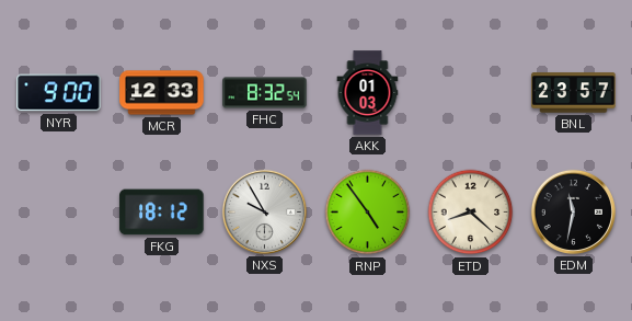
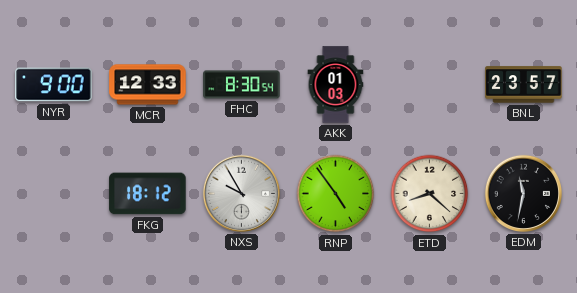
FHC: 8:32 -> 8:30 (242, 85)
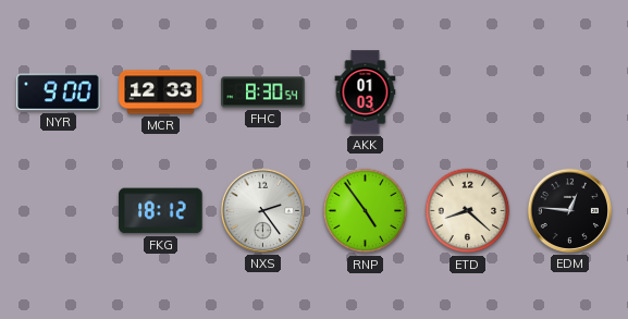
BNL: 23:57 -> none (524, 85)
NXS: 9:55 -> 2:24 (262, 210)
EDM: 11:32 -> 12:46 (569, 210)
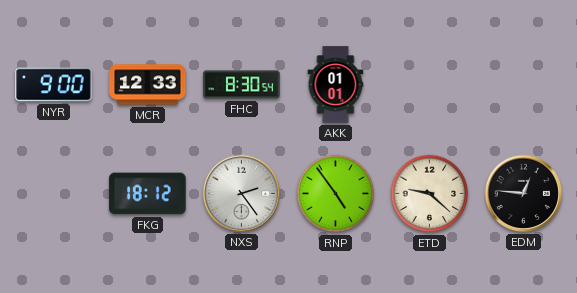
AKK: 01:03 -> 01:01 (336, 85)
ETD: 8:22 -> 9:22 (430, 194)
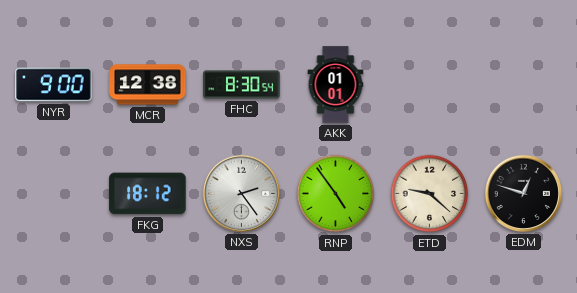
MCR: 12:33 -> 12:38 (148, 85)
EDM: 12:46 -> 12:48 (523, 193)
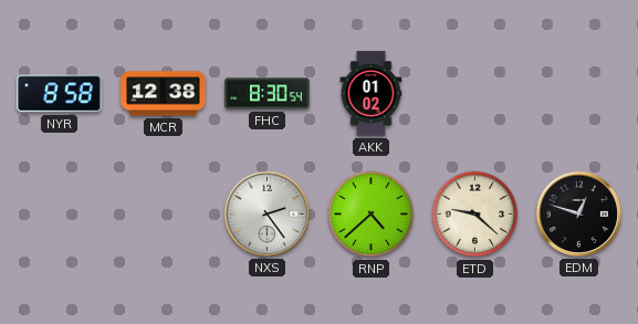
NYR: 9:00 -> 8:58 (60, 94)
AKK: 01:01 -> 01:02 (372, 94)
FKG: 18:12 -> none (148, 194)
RNP: 4:54 -> 4:38 (372, 215)
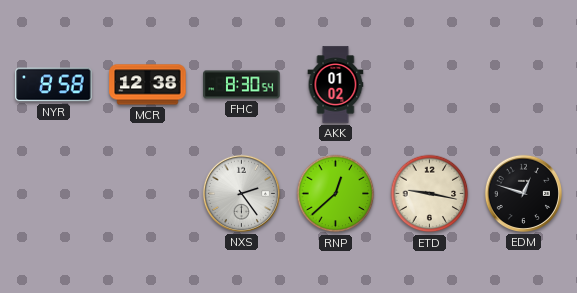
RNP: 4:38 -> 12:38 (336, 194)
ETD: 9:22 -> 9:17 (430, 194)
